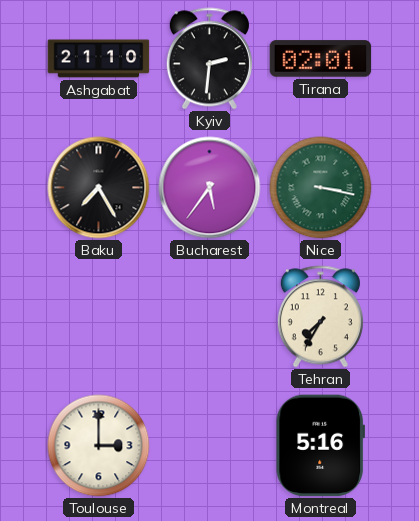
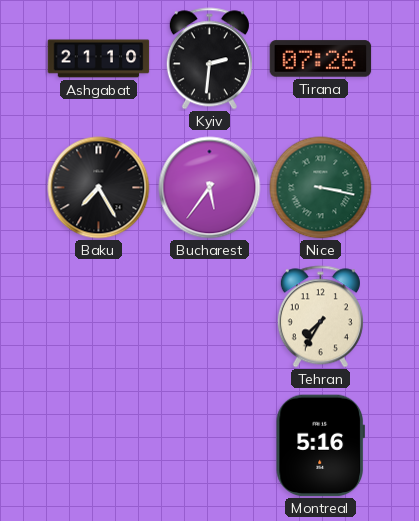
Tirana: 02:01 -> 07:26 (321, 59)
Toulouse: 3:00 -> none (99, 446)
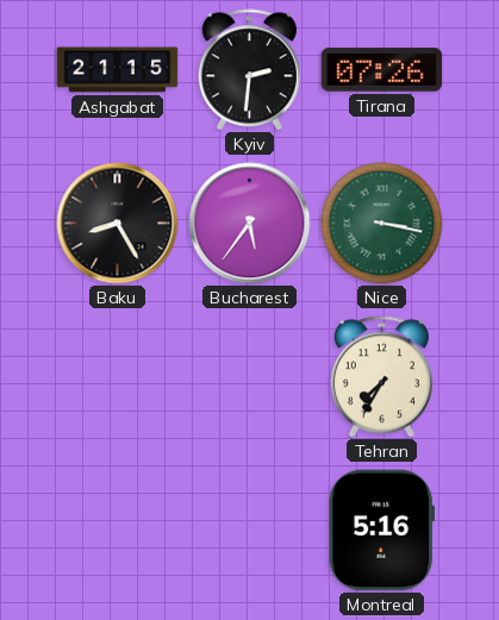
Ashgabat: 21:10 -> 21:15 (118, 70)
Baku: 7:25 -> 8:25 (118, 224)
